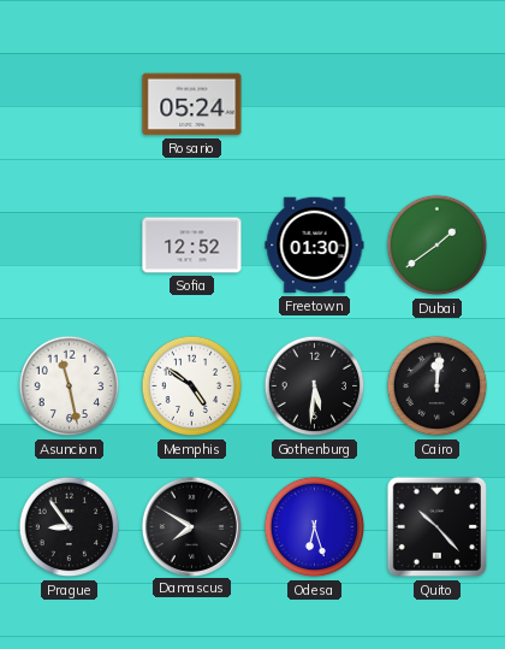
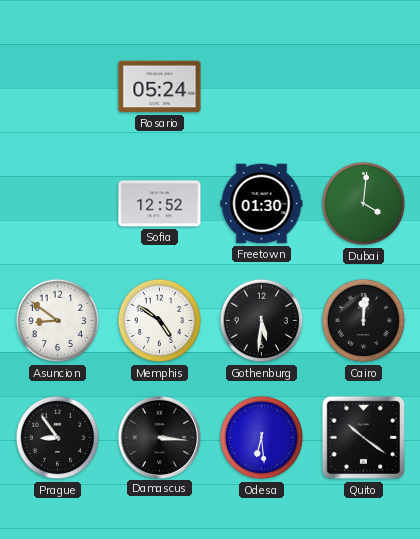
Dubai: 1:39 -> 4:01 (364, 204)
Asuncion: 11:28 -> 8:51 (58, 321)
Damascus: 7:50 -> 3:16 (159, 437)
Odesa: 6:27 -> 6:29 (262, 438)
Quito: 10:23 -> 10:21 (364, 438)
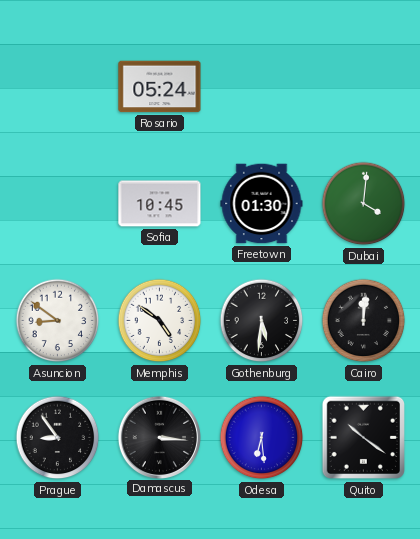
Sofia: 12:52 -> 10:45 (160, 204)
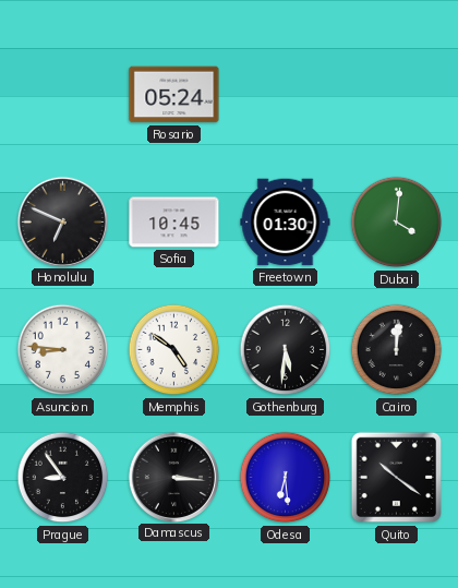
Honolulu: none -> 6:49 (62, 221)
Asuncion: 8:51 -> 8:46 (63, 350)
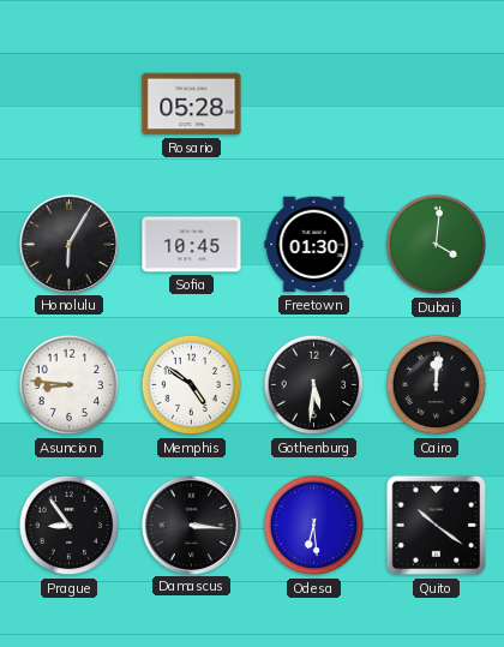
Rosario: 05:24 -> 05:28 (192, 104)
Honolulu: 6:49 -> 6:05 (68, 244)
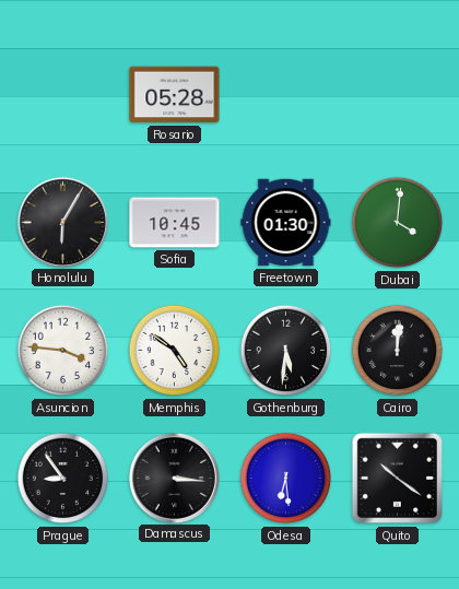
Asuncion: 8:46 -> 3:46 (63, 351)
